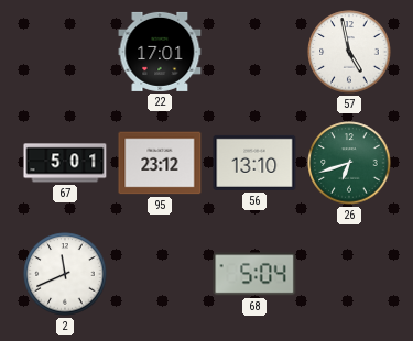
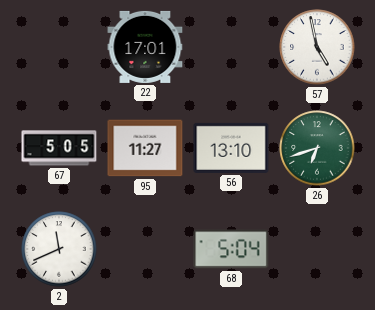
67: 5:01 -> 5:05 (59, 148)
95: 23:12 -> 11:27 (145, 148)
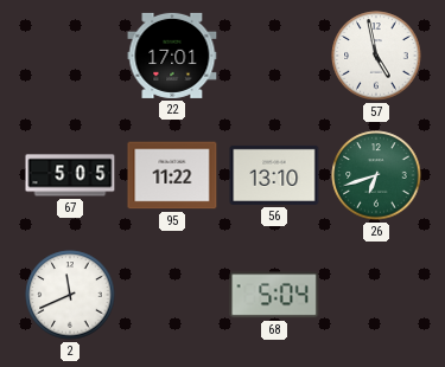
95: 11:27 -> 11:22 (172, 175)
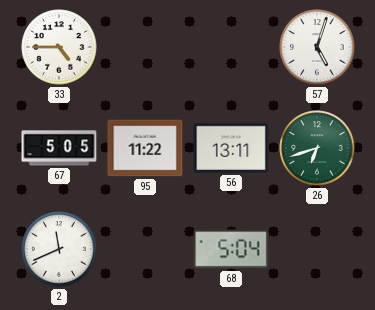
33: none -> 4:45 (59, 47)
22: 17:01 -> none (172, 56)
57: 4:58 -> 5:03 (317, 47)
56: 13:10 -> 13:11 (231, 148)
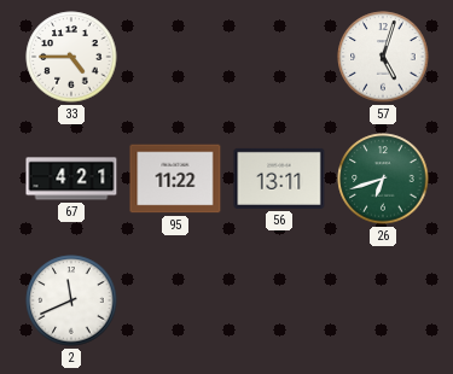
67: 5:05 -> 4:21 (71, 179)
68: 5:04 -> none (231, 249)
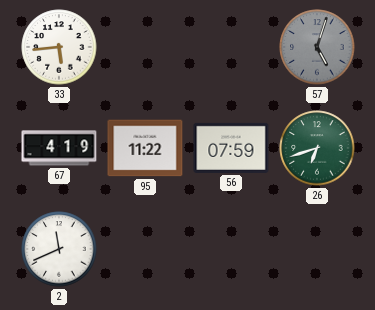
33: 4:45 -> 5:44 (59, 47)
57 dial: white -> grey (317, 47)
67: 4:21 -> 4:19 (59, 148)
56: 13:11 -> 07:59 (231, 148)
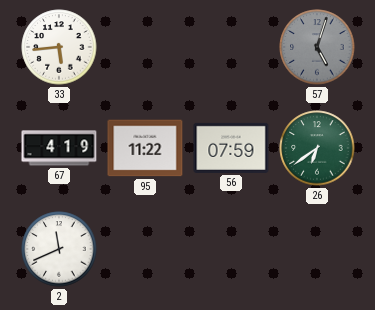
26: 6:42 -> 6:39 (317, 148)
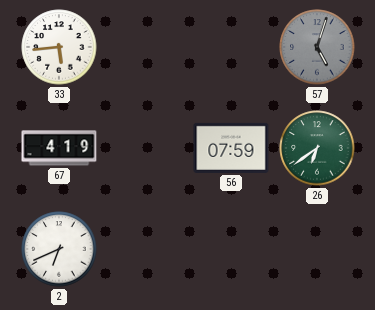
95: 11:22 -> none (145, 148)
2: 11:41 -> 6:41 (59, 249)
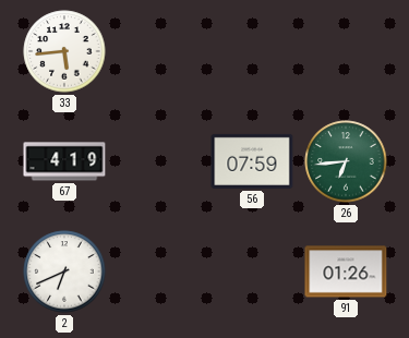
57: 5:03 -> none (317, 47)
26: 6:39 -> 6:44 (346, 161)
91: none -> 01:26 (346, 271)
